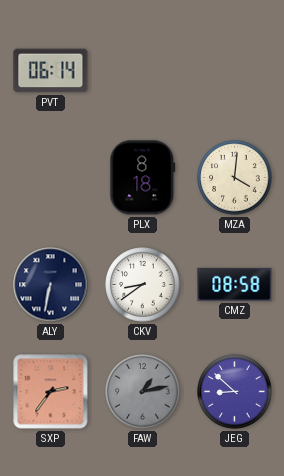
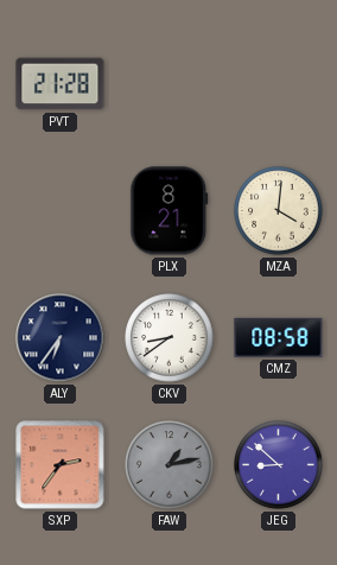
PVT: 06:14 -> 21:28 (61, 84)
PLX: 8:18 -> 8:21 (170, 211)
ALY: 6:32 -> 6:36 (61, 338)
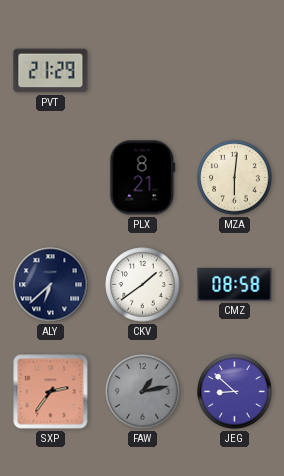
PVT: 21:28 -> 21:29 (51, 71)
MZA: 4:01 -> 6:01 (235, 178)
ALY: 6:36 -> 6:38 (51, 285)
CKV: 8:39 -> 1:39 (143, 285)
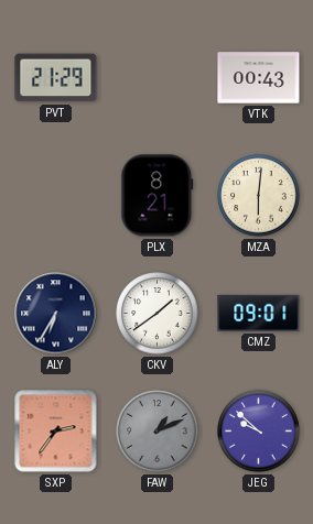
VTK: none -> 00:43 (259, 78)
ALY: 6:38 -> 6:35 (56, 314)
CMZ: 08:58 -> 09:01 (259, 313)
FAW: 1:13 -> 1:11 (158, 432)
JEG: 8:52 -> 9:52 (259, 432)
